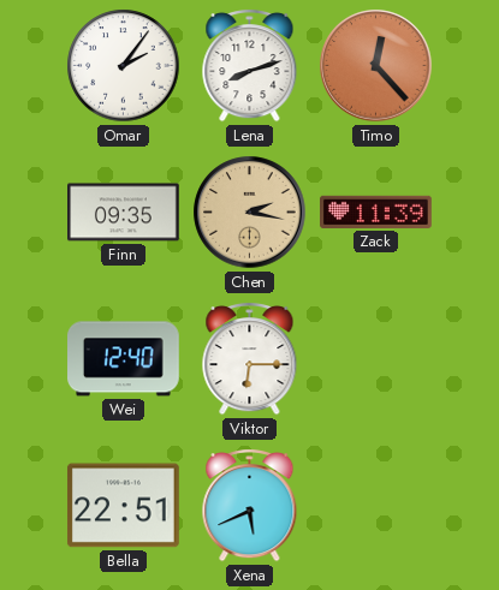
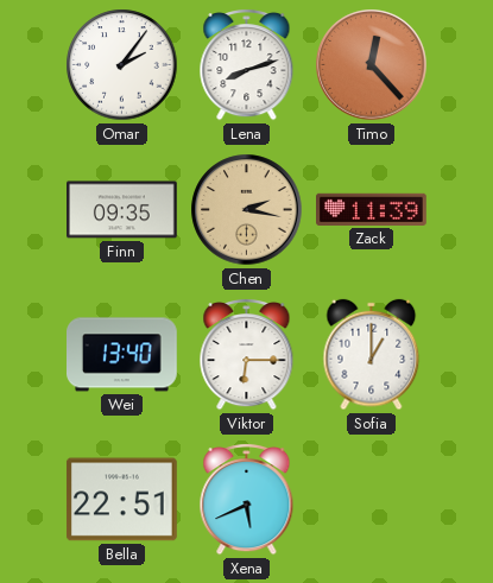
Wei: 12:40 -> 13:40 (122, 355)
Sofia: none -> 1:00 (372, 355)
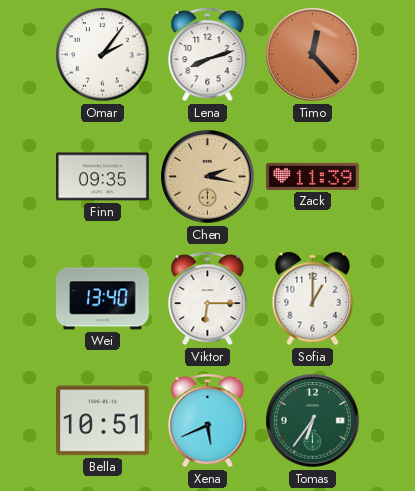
Bella: 22:51 -> 10:51 (102, 421)
Tomas: none -> 6:36 (313, 421)
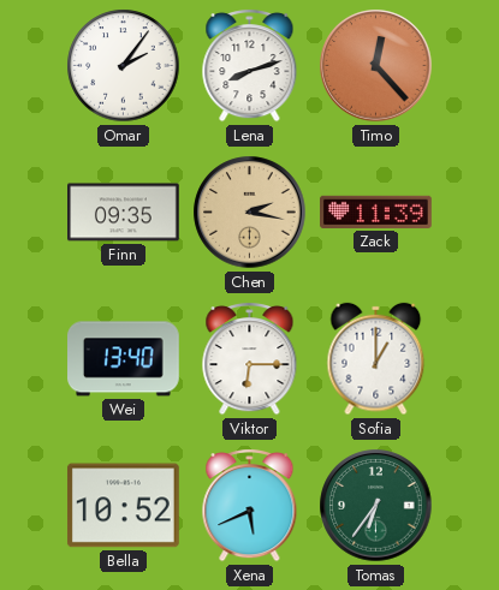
Bella: 10:51 -> 10:52 (123, 506)
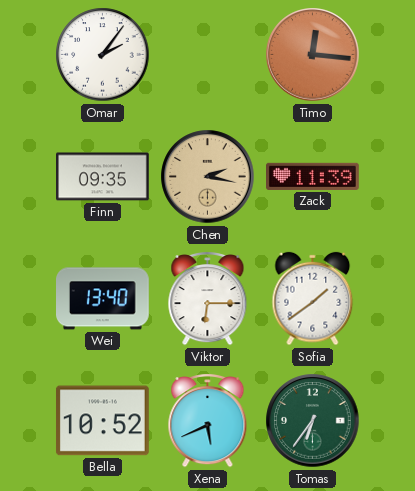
Lena: 8:12 -> none (250, 66)
Timo: 12:23 -> 12:16 (313, 55)
Sofia: 1:00 -> 1:39 (313, 299)
